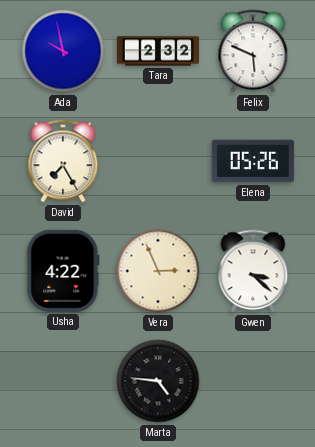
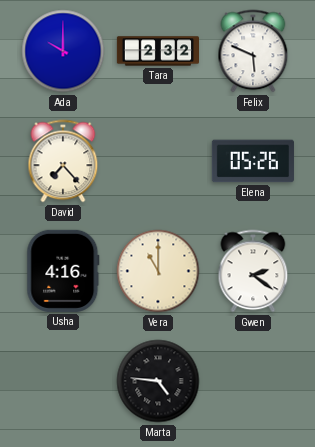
Ada: 9:58 -> 10:00 (63, 51)
David: 7:25 -> 7:23 (63, 161)
Usha: 4:22 -> 4:16 (63, 271)
Vera: 2:56 -> 11:00 (158, 271)
Gwen: 3:22 -> 2:21 (253, 271)
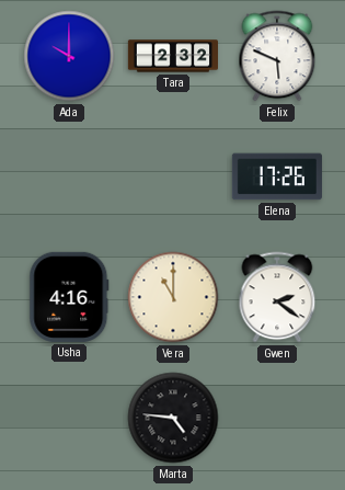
David: 7:23 -> none (63, 161)
Elena: 05:26 -> 17:26 (277, 176)
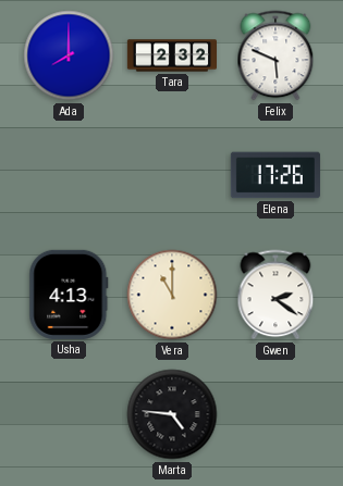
Ada: 10:00 -> 8:00 (69, 55)
Usha: 4:16 -> 4:13 (69, 295)
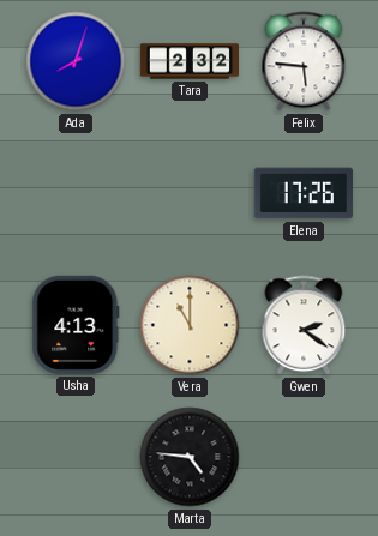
Ada: 8:00 -> 8:03 (76, 61)
Felix: 5:49 -> 5:46 (304, 61)
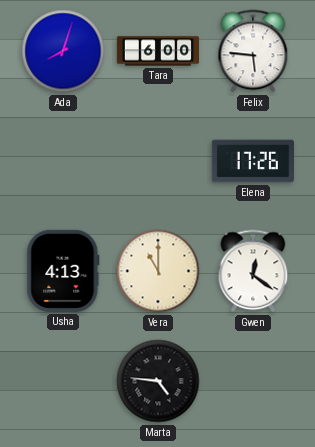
Tara: 2:32 -> 6:00 (157, 51)
Gwen: 2:21 -> 12:21 (253, 271)
